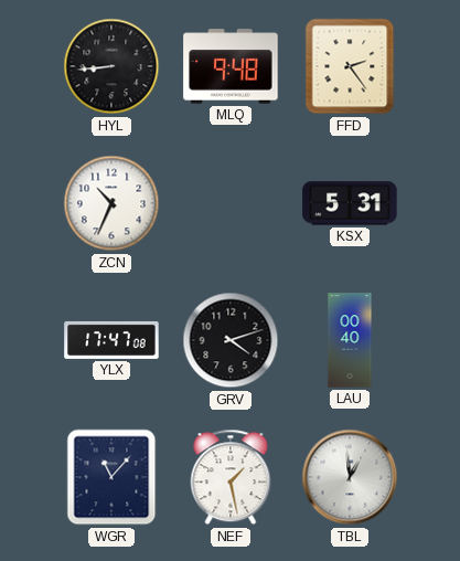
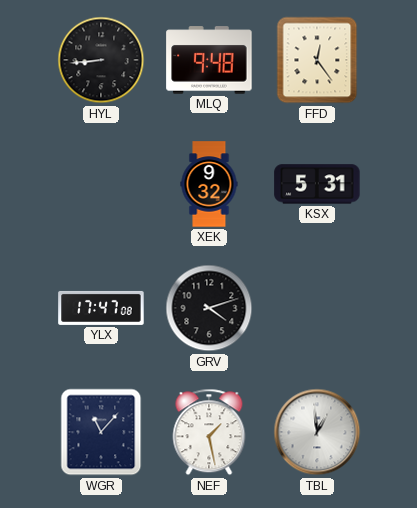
FFD: 2:24 -> 12:24 (317, 60)
ZCN: 10:34 -> none (111, 203)
XEK: none -> 9:32 (209, 184)
LAU: 00:40 -> none (350, 340)
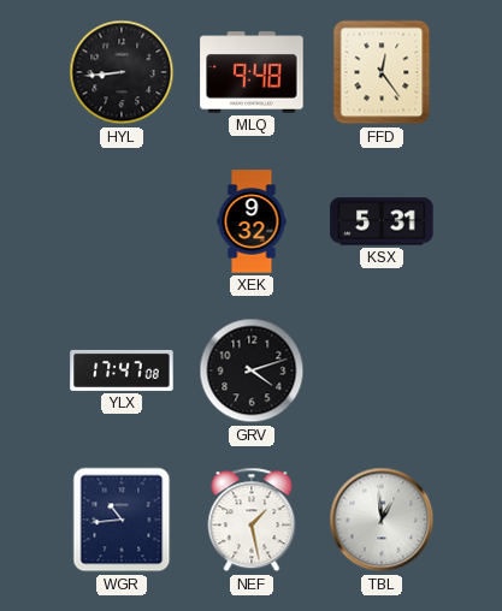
WGR: 11:07 -> 10:44 (122, 520)
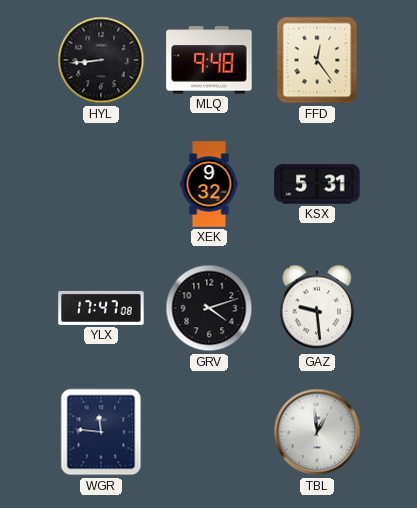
GAZ: none -> 9:29 (317, 308)
WGR: 10:44 -> 11:46 (101, 432)
NEF: 1:28 -> none (252, 520)
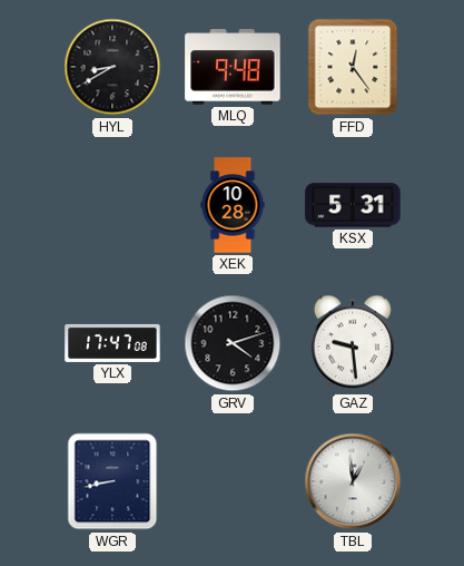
HYL: 8:44 -> 8:40 (112, 67)
XEK: 9:32 -> 10:28 (233, 205)
WGR: 11:46 -> 8:43 (112, 481)
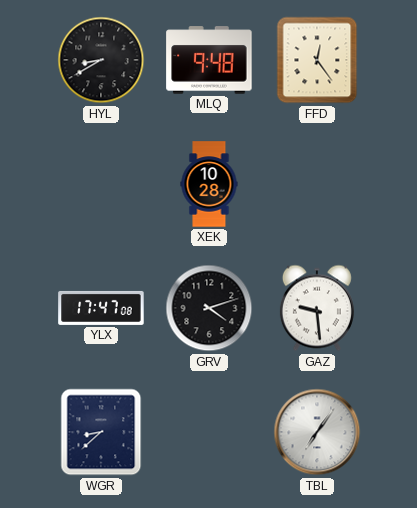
KSX: 5:31 -> none (353, 205)
WGR: 8:43 -> 8:38 (101, 432)
TBL: 12:59 -> 7:06 (317, 432)
